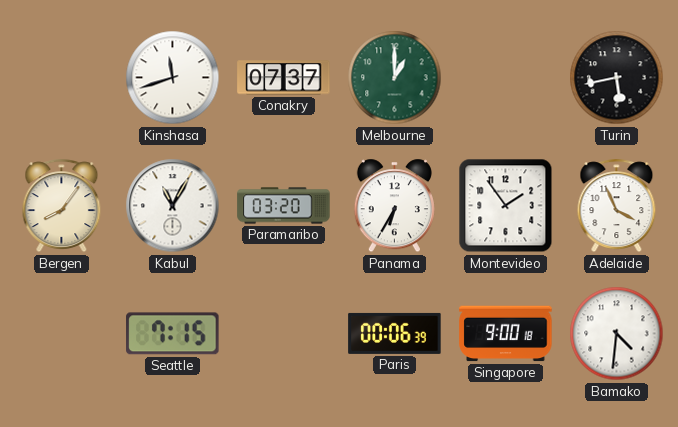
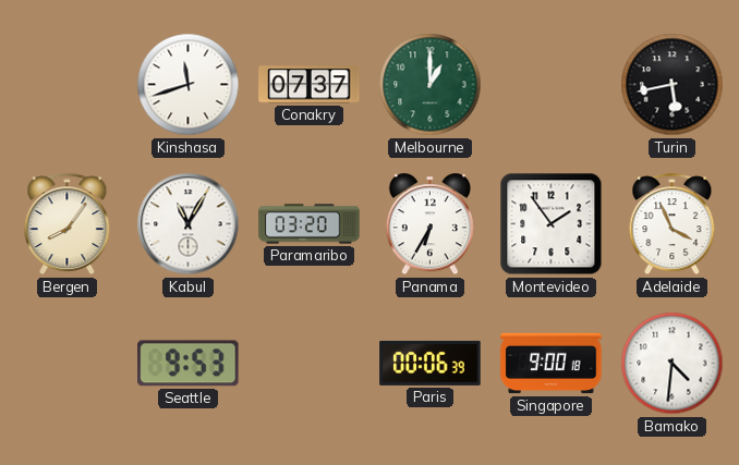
Seattle: 7:15 -> 9:53 (189, 364)
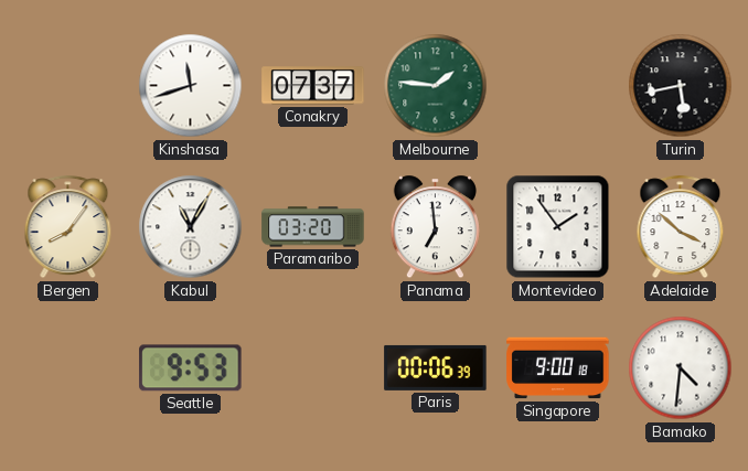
Melbourne: 1:00 -> 1:46 (436, 86)
Panama: 6:35 -> 6:59 (435, 227)
Adelaide: 3:56 -> 3:52 (681, 227)
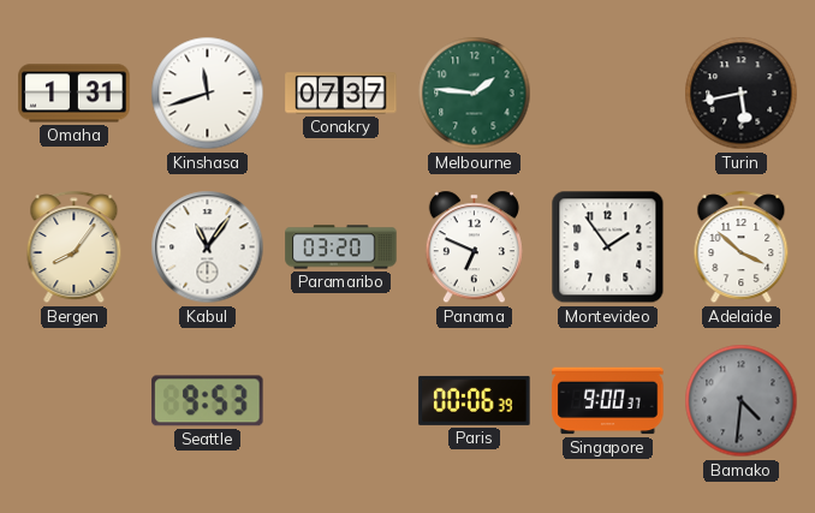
Omaha: none -> 1:31 (75, 94)
Kabul: 11:05 -> 11:06 (208, 247)
Panama: 6:59 -> 6:49 (474, 247)
Singapore: 9:00:18 -> 9:00:37 (608, 401)
Bamako dial: white -> grey (742, 401)
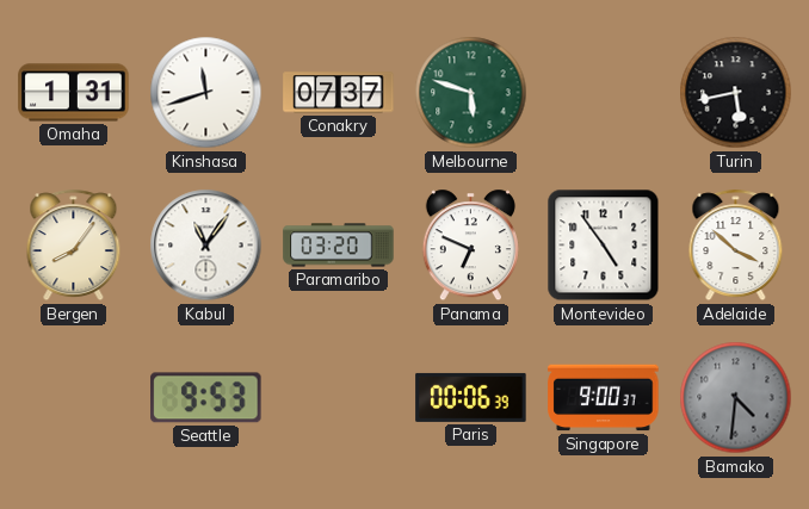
Melbourne: 1:46 -> 5:48 (471, 93)
Montevideo: 1:54 -> 4:54 (604, 246)
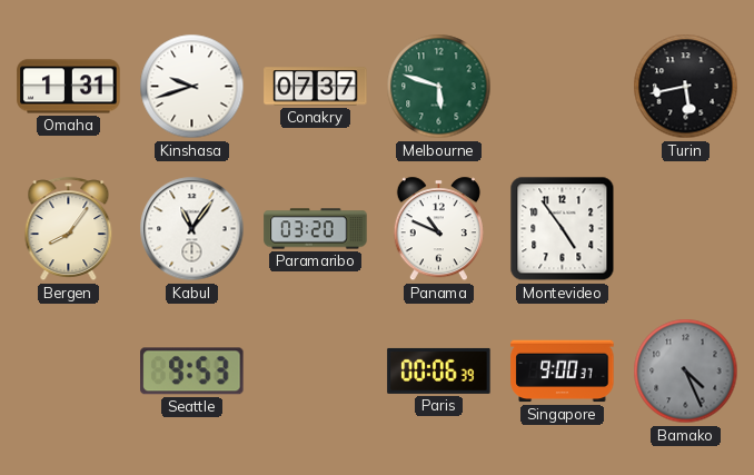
Kinshasa: 11:42 -> 9:42 (192, 87)
Panama: 6:49 -> 10:49 (438, 229)
Adelaide: 3:52 -> none (736, 246)
Bamako: 4:31 -> 4:26 (686, 372)
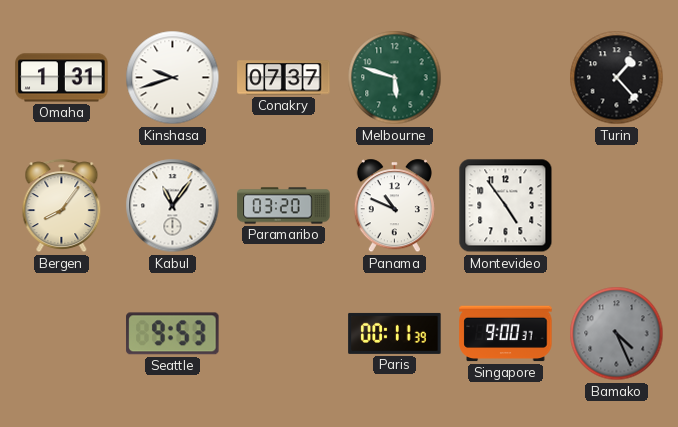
Turin: 5:43 -> 1:23 (617, 78)
Paris: 00:06 -> 00:11 (395, 333)
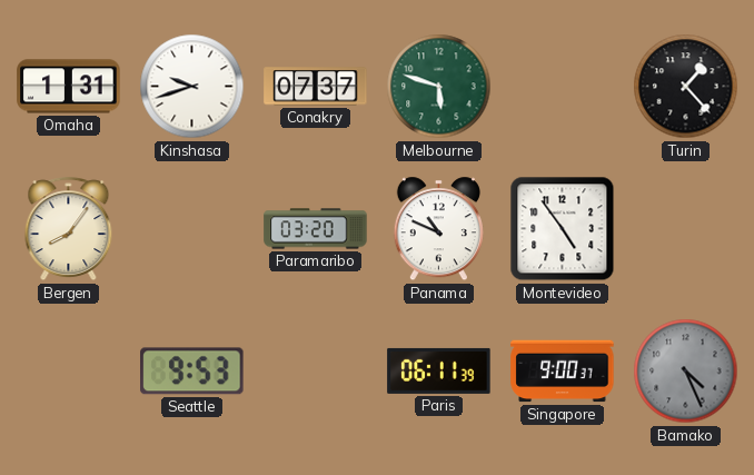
Kabul: 11:06 -> none (173, 206)
Paris: 00:11 -> 06:11 (439, 370)
